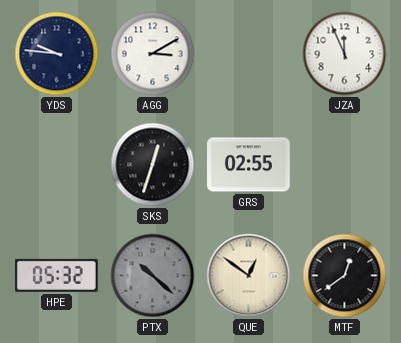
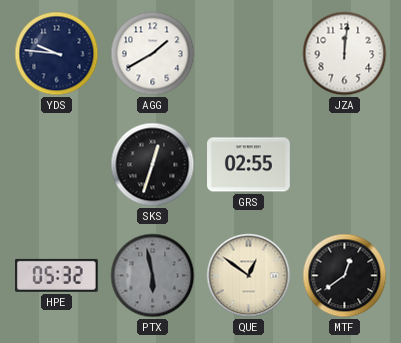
AGG: 3:10 -> 1:40 (153, 54)
JZA: 11:56 -> 12:01 (345, 54)
PTX: 10:22 -> 5:58 (153, 276)
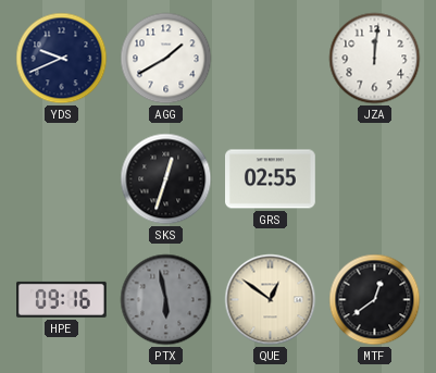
YDS: 9:46 -> 9:41 (62, 59)
HPE: 05:32 -> 09:16 (62, 299)
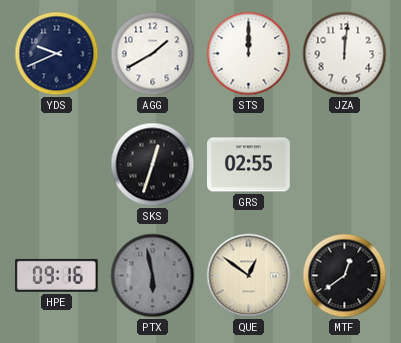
STS: none -> 12:00 (249, 54)
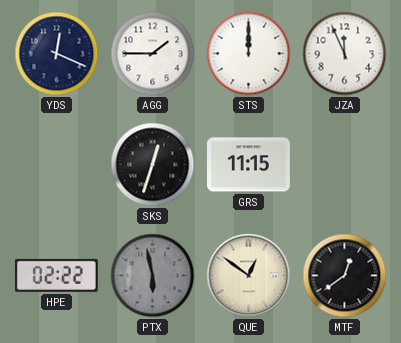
YDS: 9:41 -> 12:19 (57, 54)
AGG: 1:40 -> 1:45 (153, 54)
JZA: 12:01 -> 11:56 (345, 54)
GRS: 02:55 -> 11:15 (249, 165)
HPE: 09:16 -> 02:22 (57, 275)
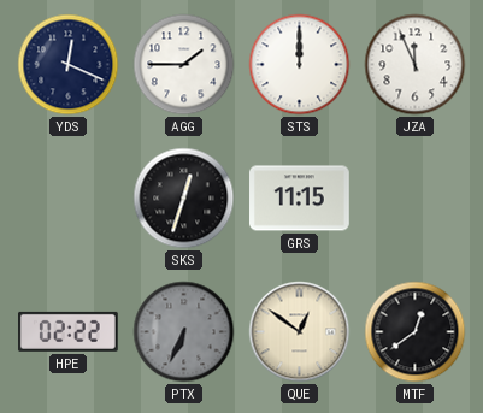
PTX: 5:58 -> 6:34 (184, 332)
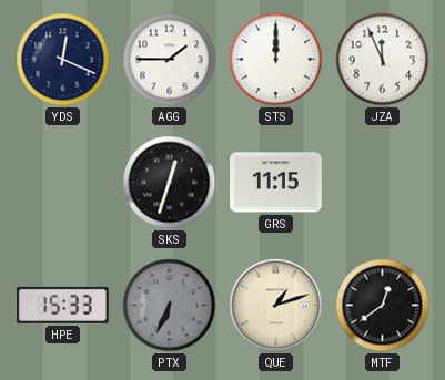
HPE: 02:22 -> 15:33 (63, 305)
QUE: 12:51 -> 1:12 (276, 306)
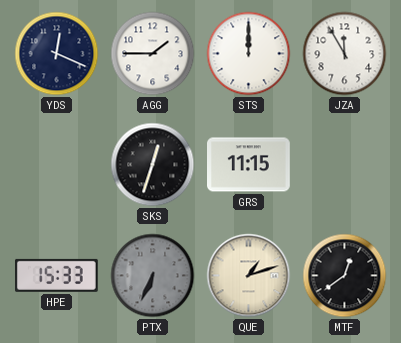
JZA: 11:56 -> 11:55 (345, 54)
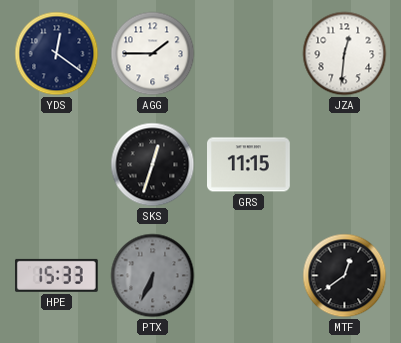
YDS: 12:19 -> 12:21 (57, 54)
STS: 12:00 -> none (249, 54)
JZA: 11:55 -> 12:31 (345, 54)
QUE: 1:12 -> none (249, 276)
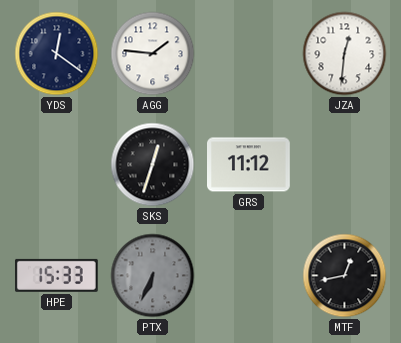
AGG: 1:45 -> 1:46 (153, 54)
GRS: 11:15 -> 11:12 (249, 165)
MTF: 12:39 -> 12:43 (345, 276)
